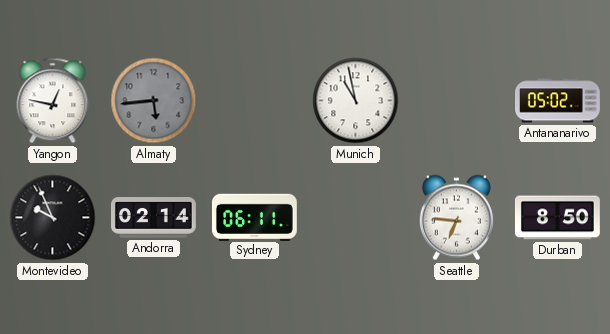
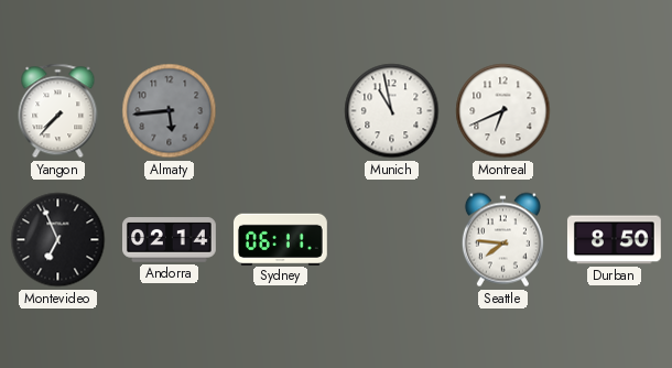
Yangon: 12:47 -> 7:37 (58, 111)
Montreal: none -> 6:41 (503, 111)
Antananarivo: 05:02 -> none (558, 101)
Montevideo: 9:56 -> 6:56 (58, 240)
Seattle: 6:46 -> 7:46 (502, 240)
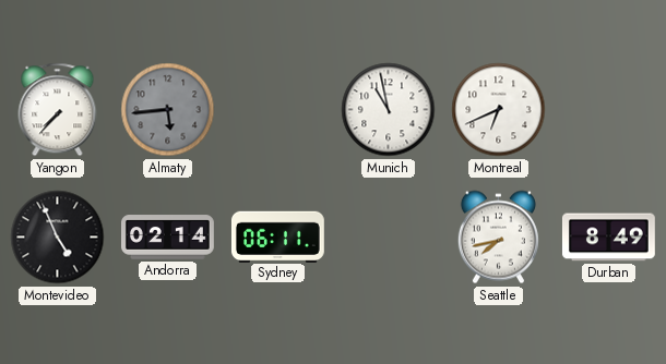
Montevideo: 6:56 -> 4:56 (58, 238)
Seattle: 7:46 -> 7:43 (498, 238)
Durban: 8:50 -> 8:49 (608, 238)
